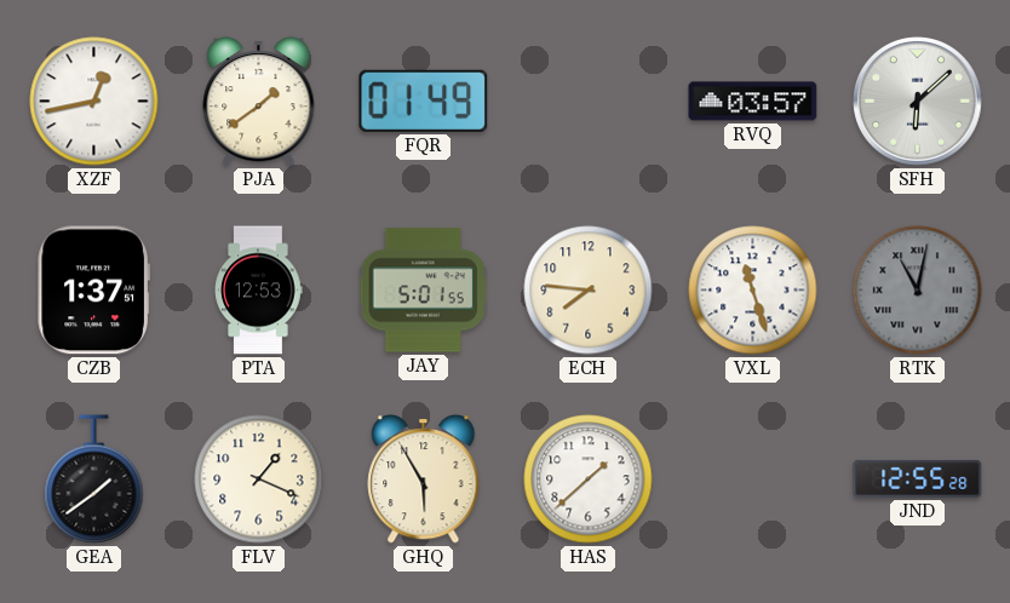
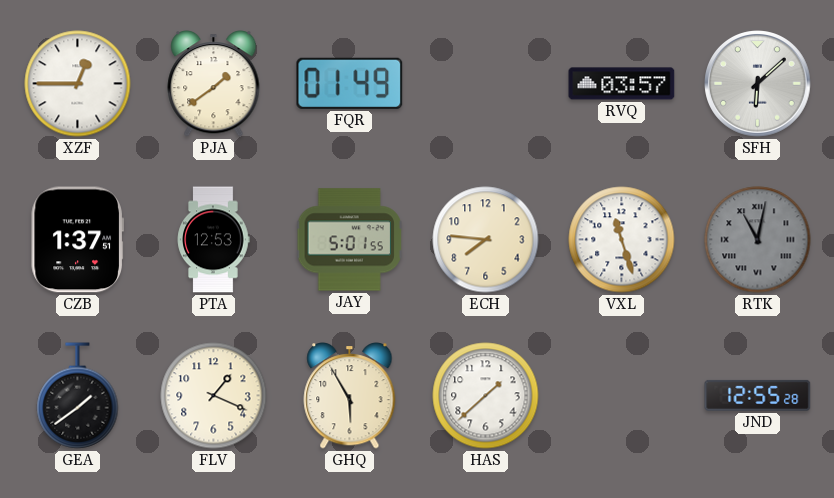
XZF: 12:43 -> 12:45 (78, 84)
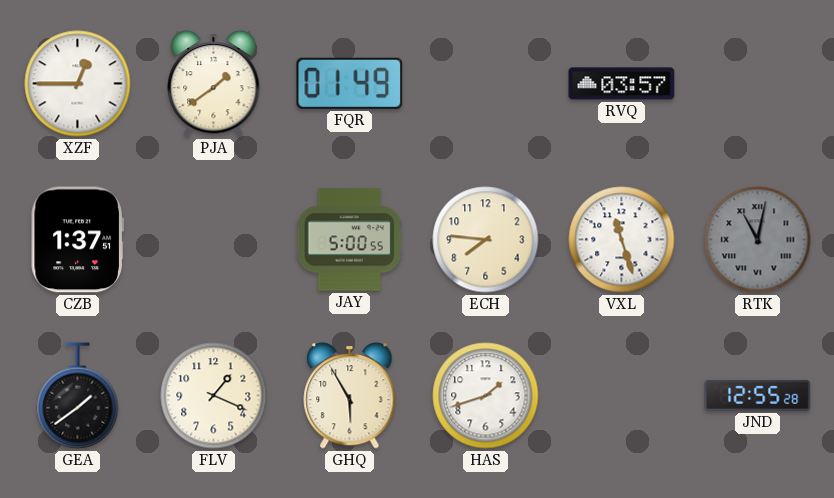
SFH: 6:08 -> none (758, 84)
PTA: 12:53 -> none (213, 240)
JAY: 5:01 -> 5:00 (349, 240)
HAS: 1:38 -> 1:42 (486, 396)
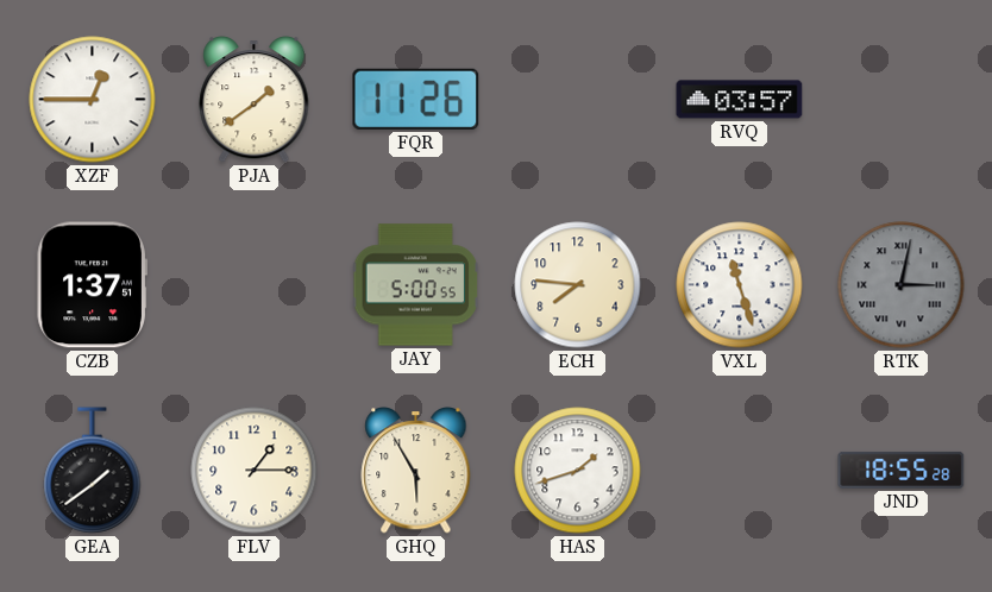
FQR: 01:49 -> 11:26 (416, 99)
RTK: 11:02 -> 3:02 (902, 285)
FLV: 1:19 -> 1:15 (255, 471)
JND: 12:55 -> 18:55 (902, 470)
